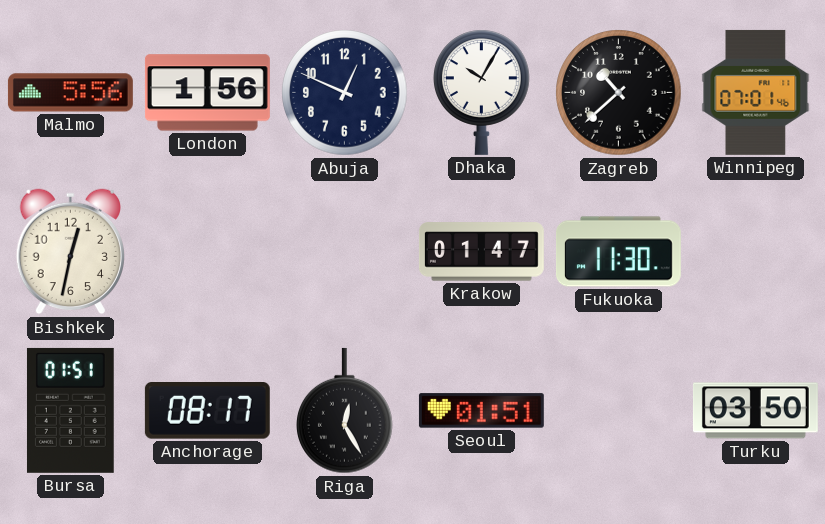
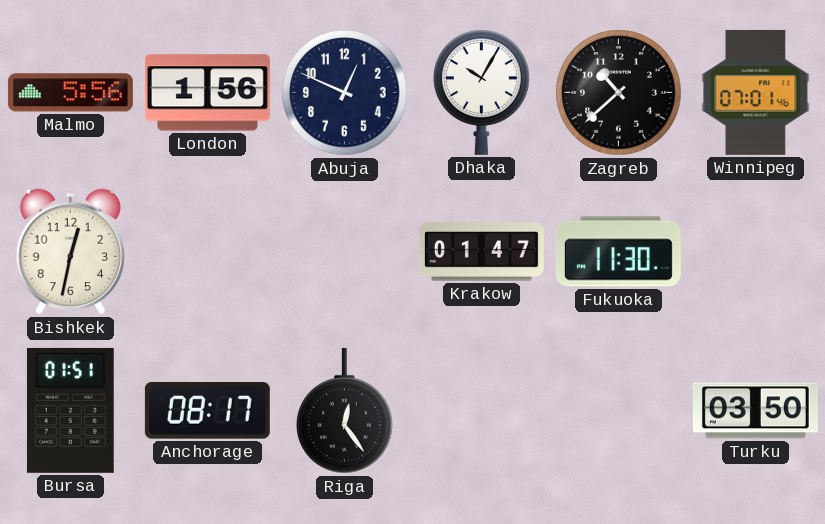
Riga: 12:25 -> 12:24 (345, 411)
Seoul: 01:51 -> none (481, 411)
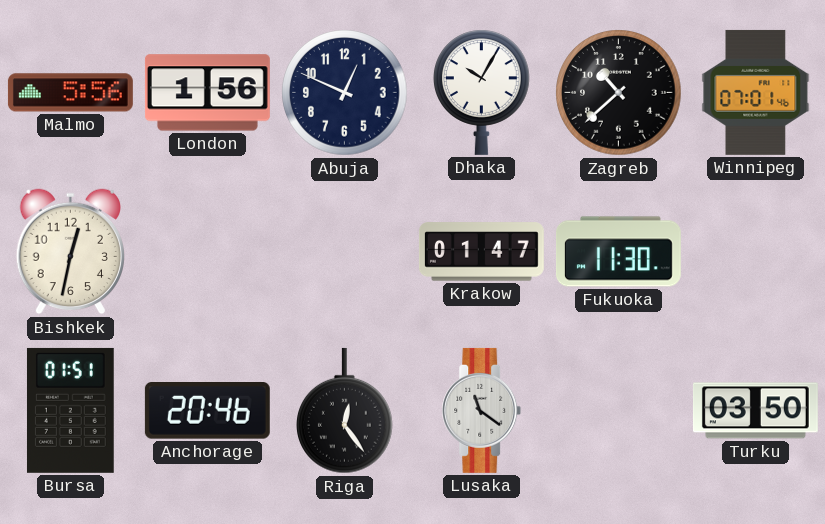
Anchorage: 08:17 -> 20:46 (207, 411)
Lusaka: none -> 11:21 (482, 410)
